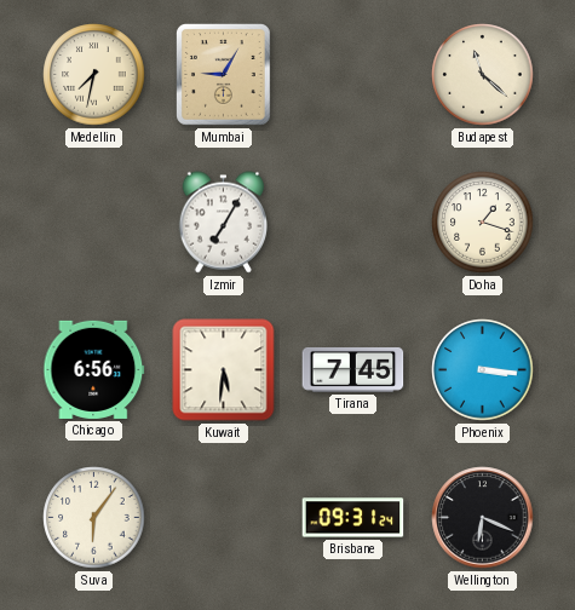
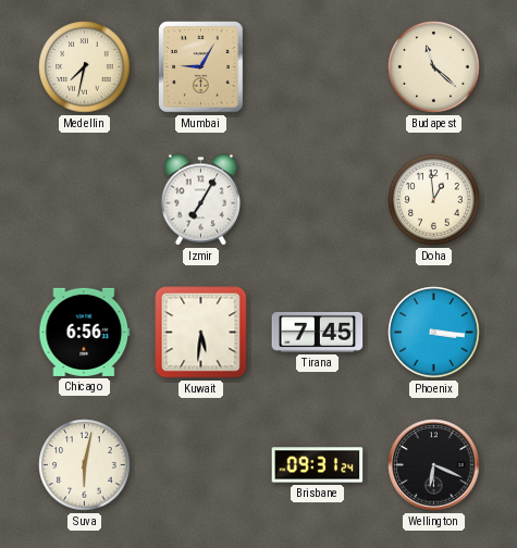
Doha: 1:18 -> 12:59 (434, 200)
Suva: 6:06 -> 6:02 (85, 465)
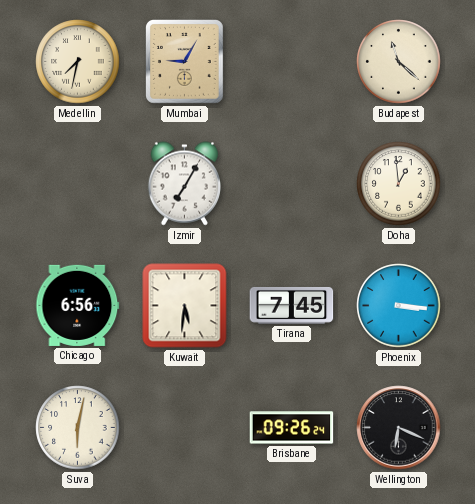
Brisbane: 09:31 -> 09:26 (292, 428)
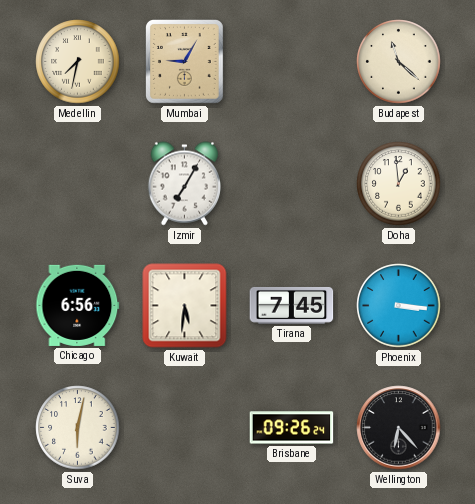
Wellington: 6:19 -> 6:23 (399, 428)
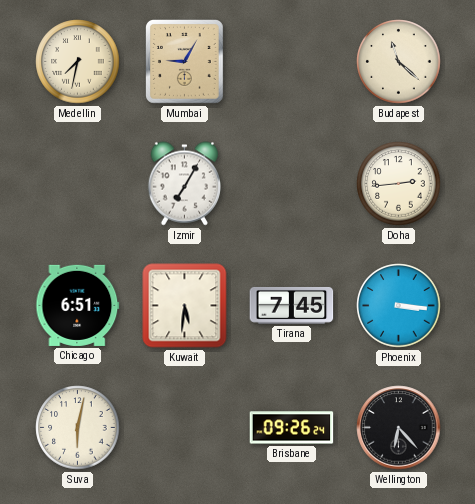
Doha: 12:59 -> 2:44 (399, 184)
Chicago: 6:56 -> 6:51 (78, 305)
